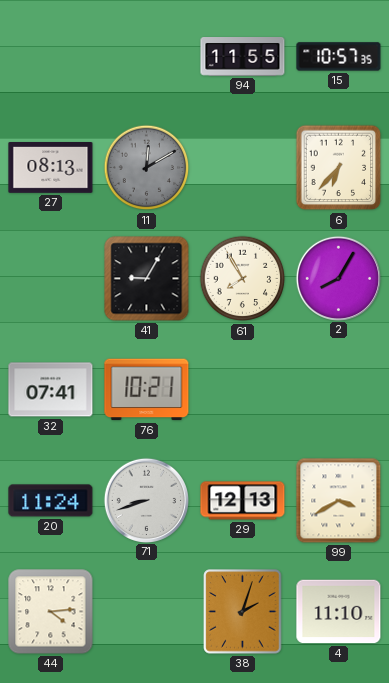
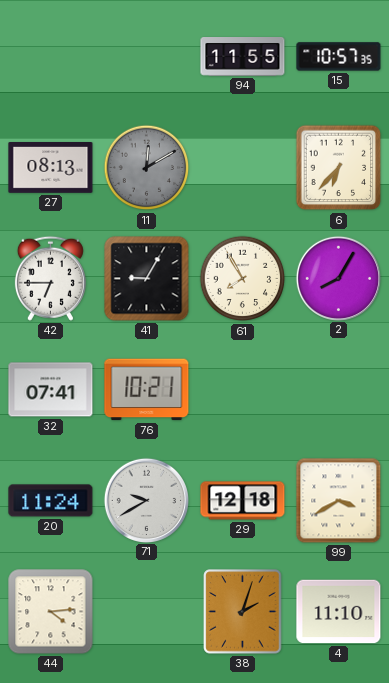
42: none -> 6:45 (50, 278)
71: 8:42 -> 9:40 (146, 500)
29: 12:13 -> 12:18 (243, 501)
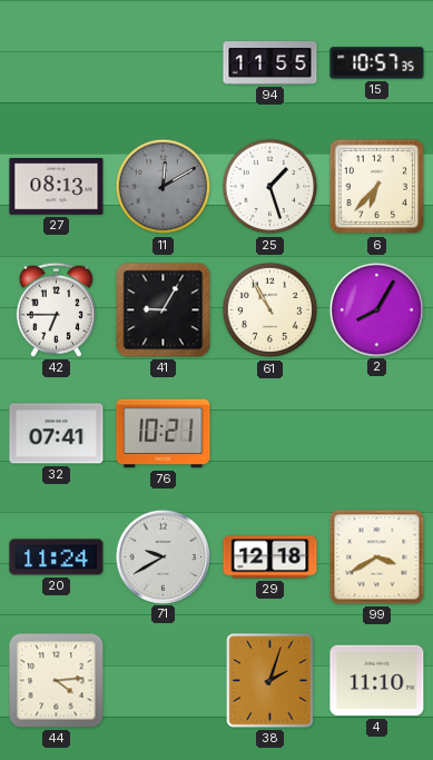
25: none -> 1:27 (270, 187)
61: 7:55 -> 10:55 (270, 310)
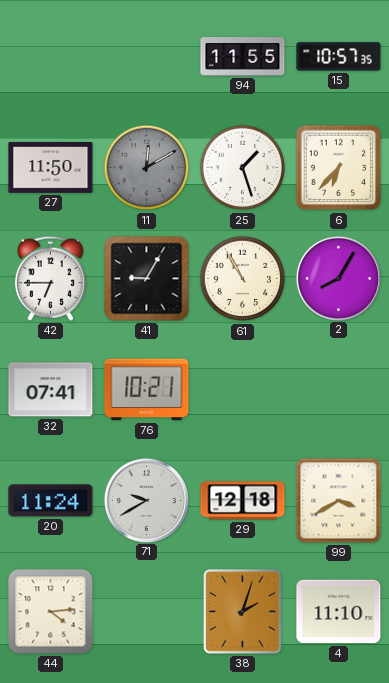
27: 08:13 -> 11:50 (51, 168)
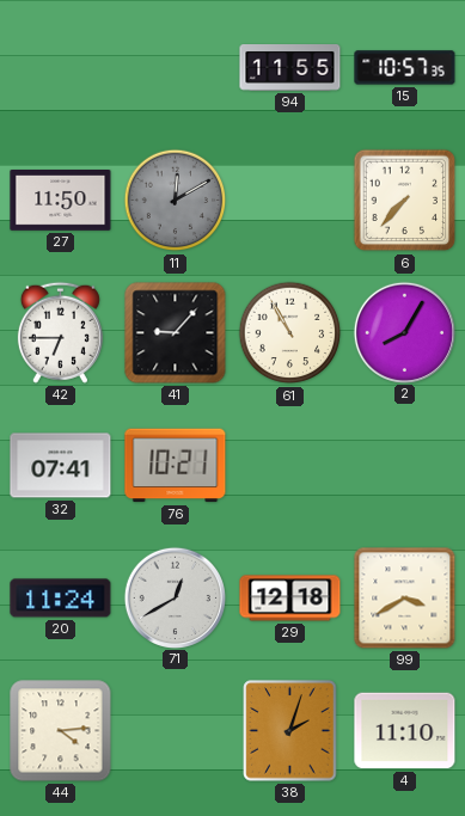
25: 1:27 -> none (243, 168)
6: 6:37 -> 7:37 (405, 201)
41: 9:05 -> 9:07 (176, 333)
71: 9:40 -> 12:40 (175, 597)
